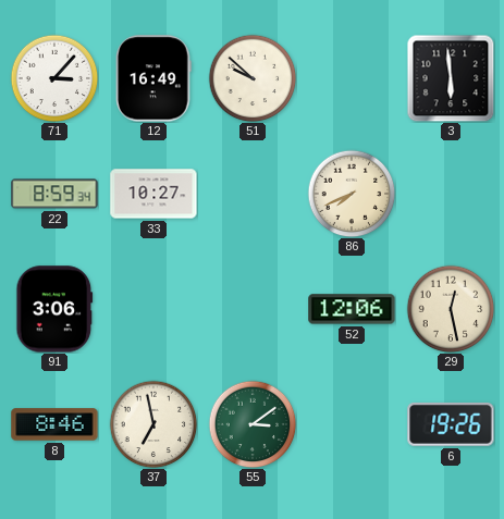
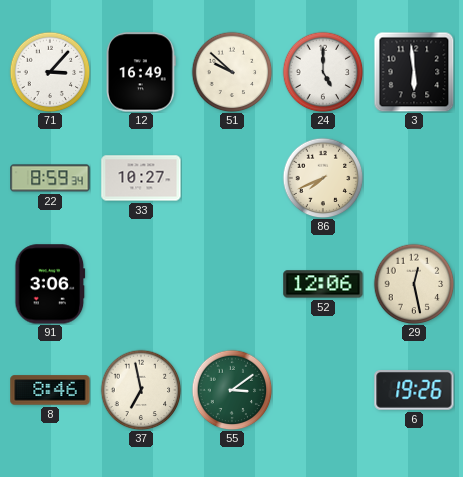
24: none -> 5:00 (323, 72)
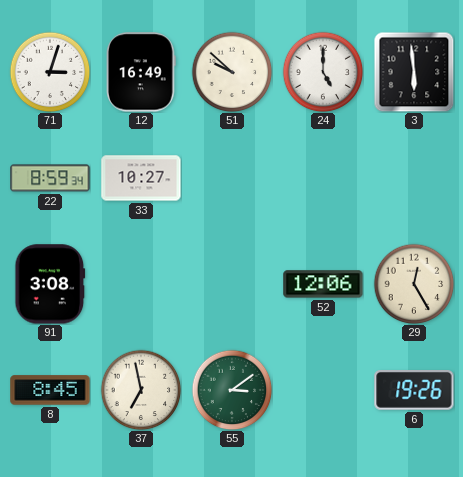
71: 3:07 -> 3:03 (50, 72)
86: 7:41 -> none (323, 178)
91: 3:06 -> 3:08 (50, 284)
29: 12:28 -> 12:25 (414, 284)
8: 8:46 -> 8:45 (50, 390)
